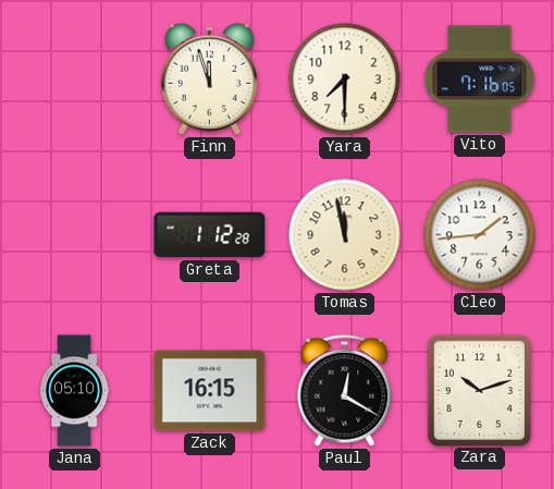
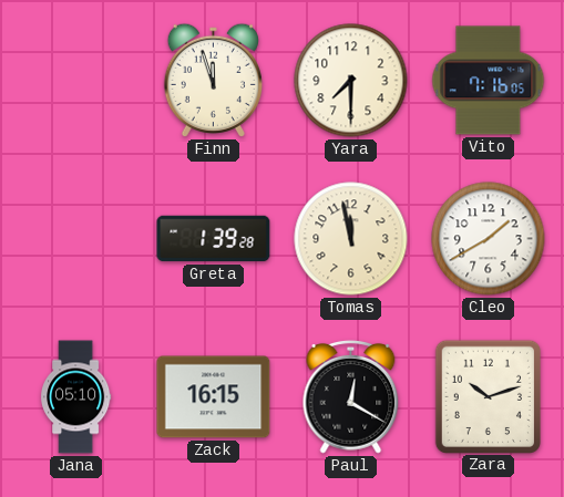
Greta: 1:12 -> 1:39 (214, 239)
Cleo: 1:44 -> 1:40 (489, 239)
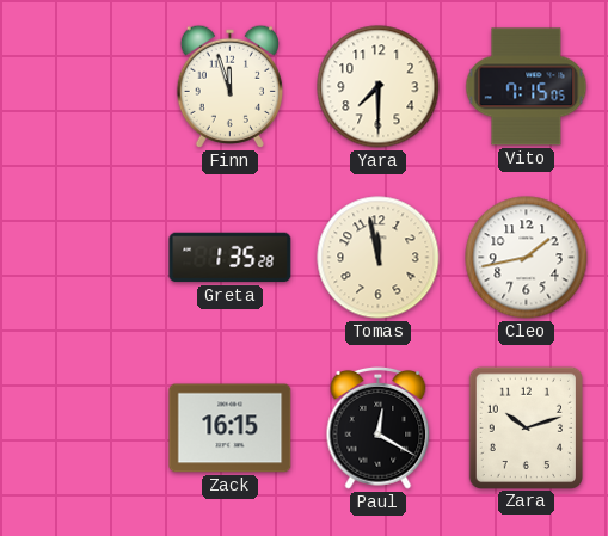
Vito: 7:16 -> 7:15 (527, 87)
Greta: 1:39 -> 1:35 (231, 258)
Cleo: 1:40 -> 1:43 (527, 258)
Jana: 05:10 -> none (76, 397)
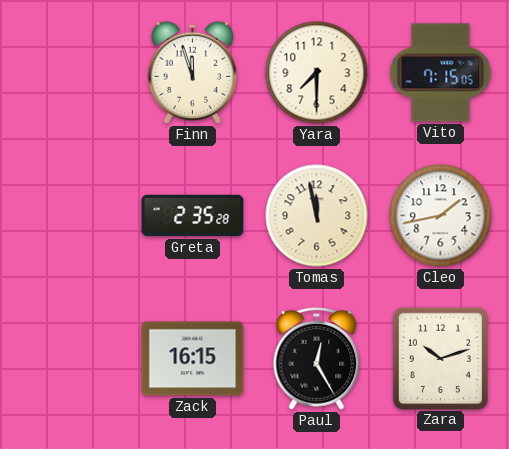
Greta: 1:35 -> 2:35 (193, 216)
Paul: 12:20 -> 12:25 (317, 358)
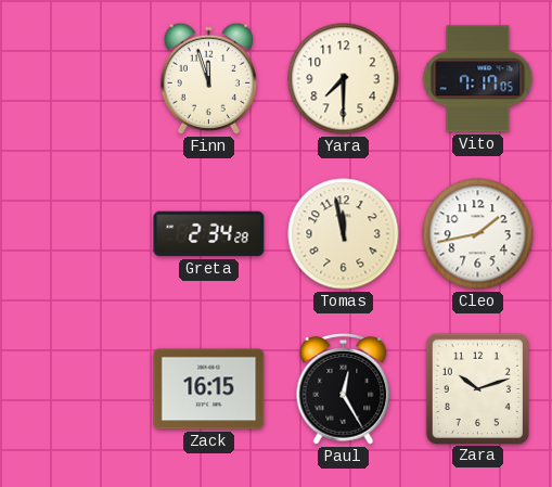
Vito: 7:15 -> 7:17 (478, 79)
Greta: 2:35 -> 2:34 (209, 234)
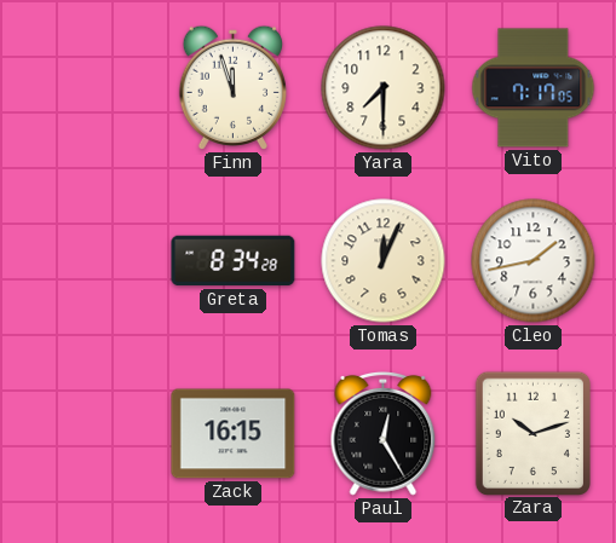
Greta: 2:34 -> 8:34 (234, 261)
Tomas: 11:58 -> 12:04 (384, 261)
